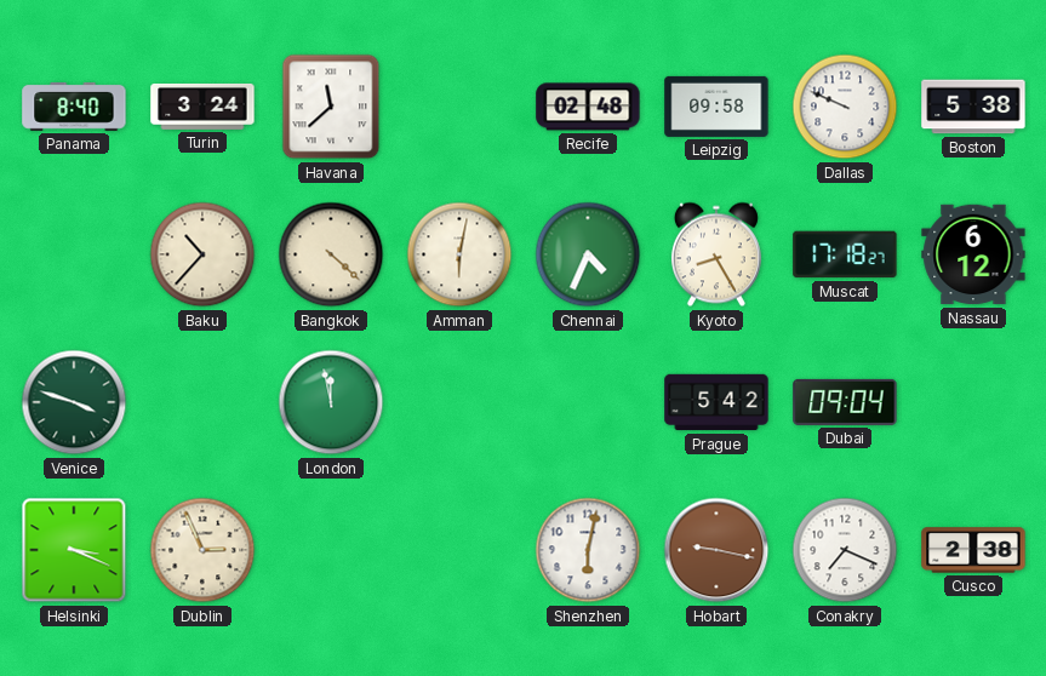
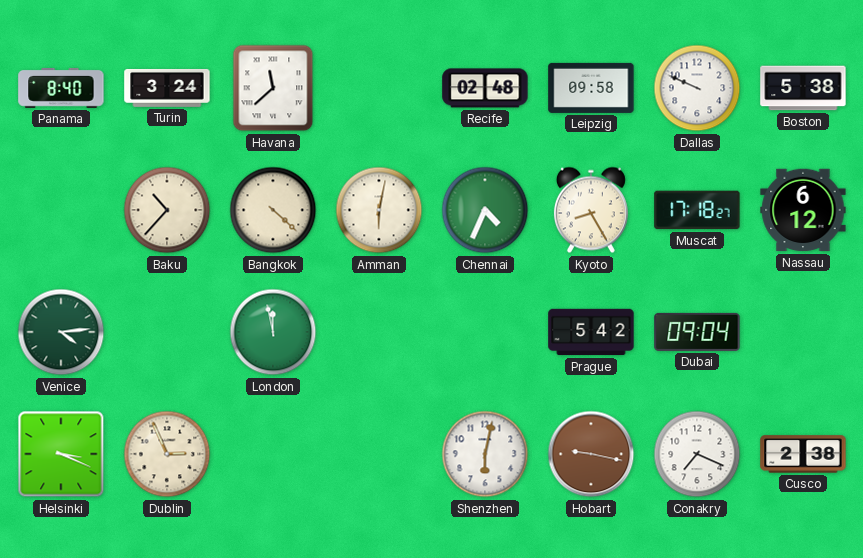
Venice: 3:48 -> 4:14 (61, 332)
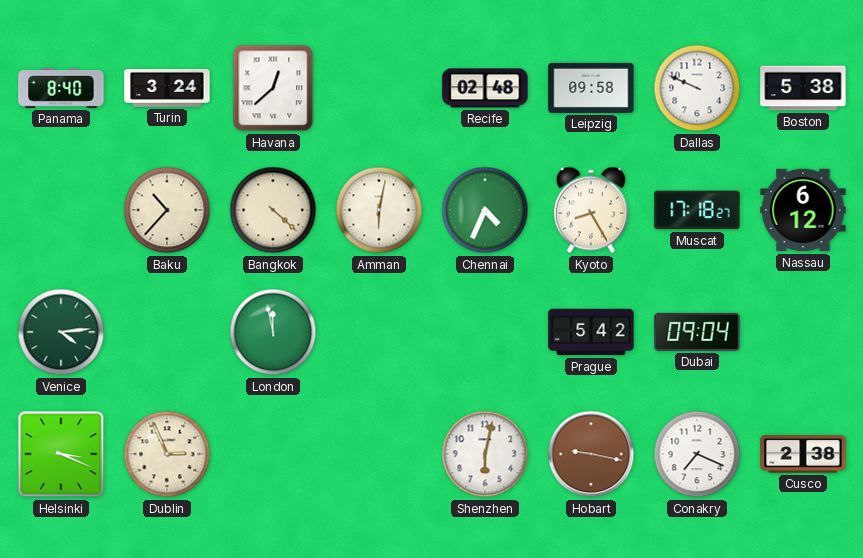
Havana: 11:38 -> 12:38 (273, 88)
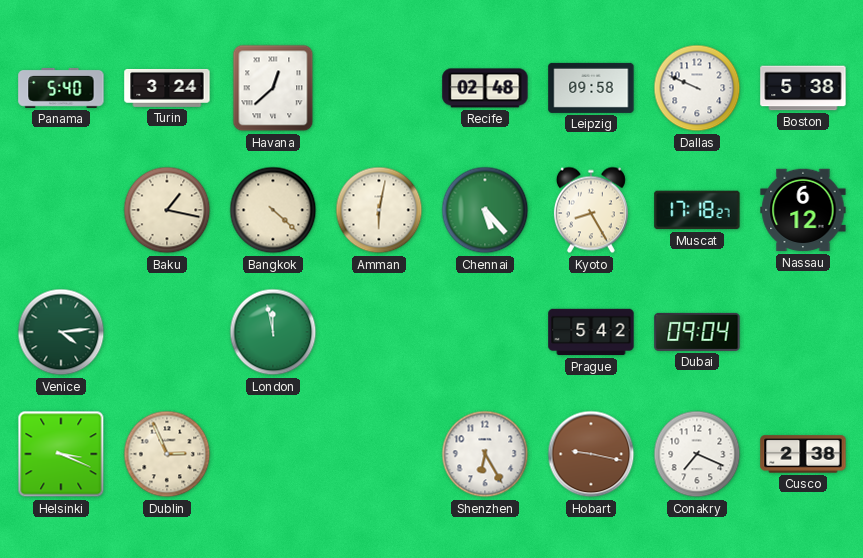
Panama: 8:40 -> 5:40 (61, 88)
Baku: 10:37 -> 1:17 (167, 210)
Chennai: 4:34 -> 5:23 (485, 210)
Shenzhen: 6:02 -> 6:25 (485, 454)
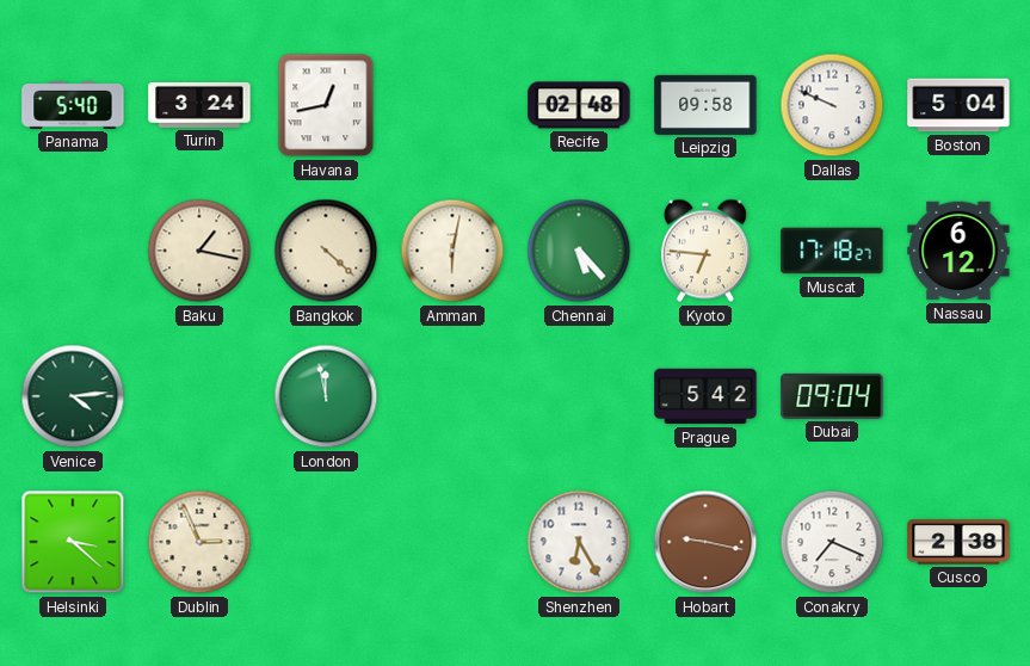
Havana: 12:38 -> 12:43 (326, 105)
Boston: 5:38 -> 5:04 (958, 105)
Kyoto: 8:25 -> 6:46 (705, 251)
Helsinki: 3:19 -> 3:22 (73, 542)
